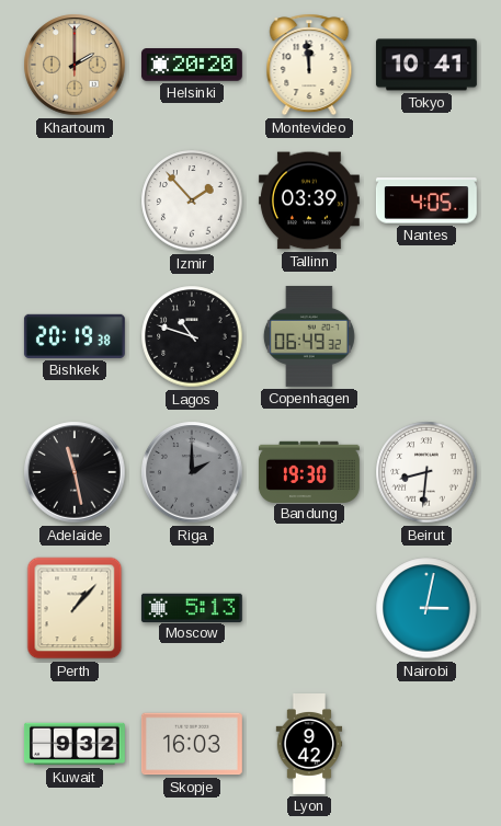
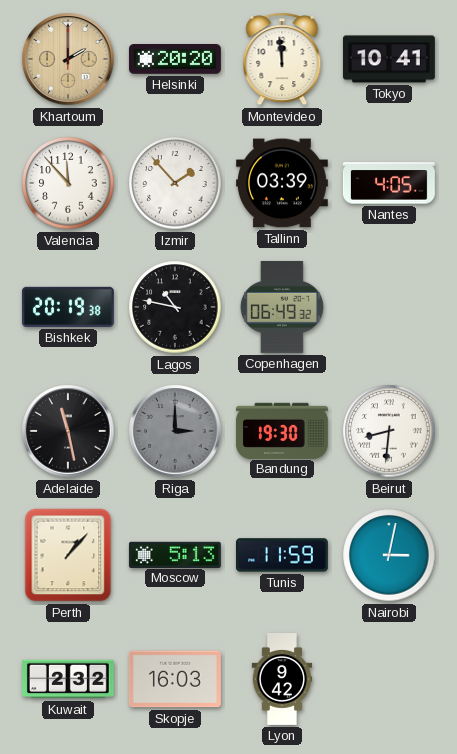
Valencia: none -> 11:53 (68, 183)
Lagos: 10:48 -> 10:47 (175, 307)
Riga: 2:00 -> 3:00 (175, 431)
Tunis: none -> 11:59 (282, 555)
Kuwait: 9:32 -> 2:32 (68, 679)
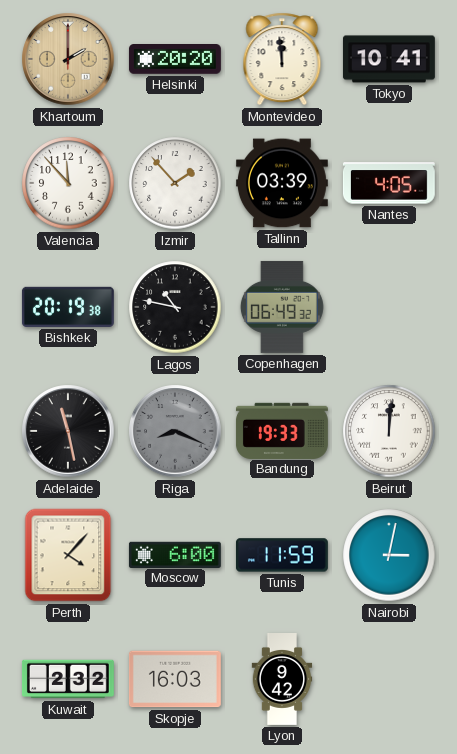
Riga: 3:00 -> 8:19 (175, 431)
Bandung: 19:30 -> 19:33 (282, 430)
Beirut: 8:31 -> 12:01 (389, 431)
Perth: 1:07 -> 4:07 (68, 555)
Moscow: 5:13 -> 6:00 (175, 554)
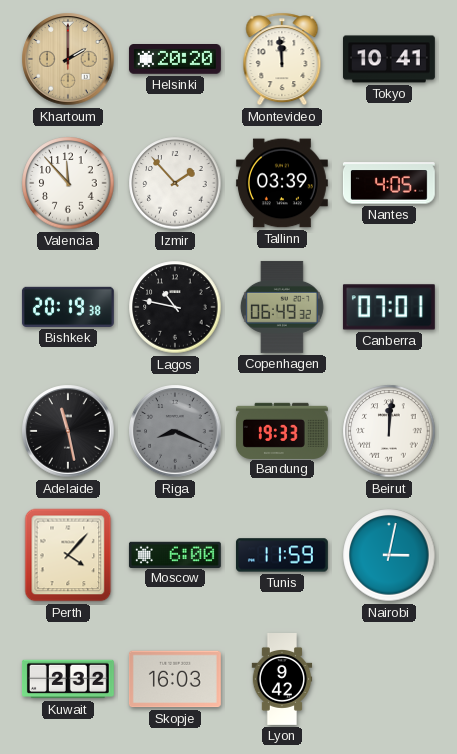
Canberra: none -> 07:01 (389, 307)
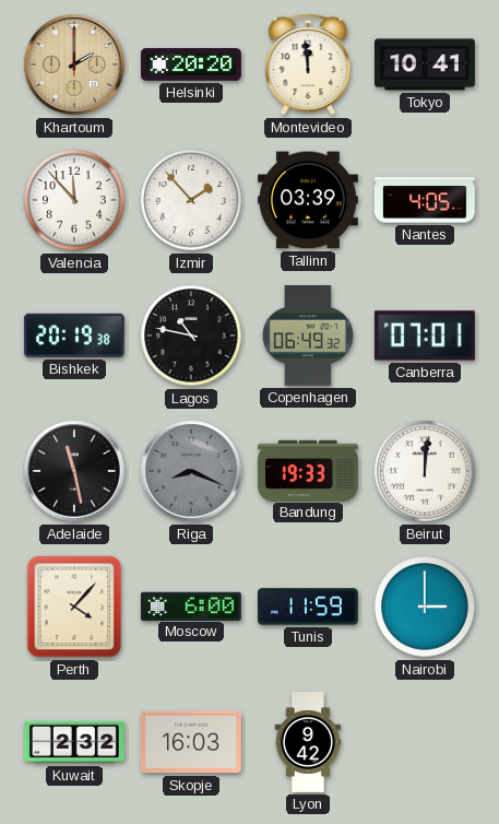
Nairobi: 3:02 -> 3:00 (425, 607)
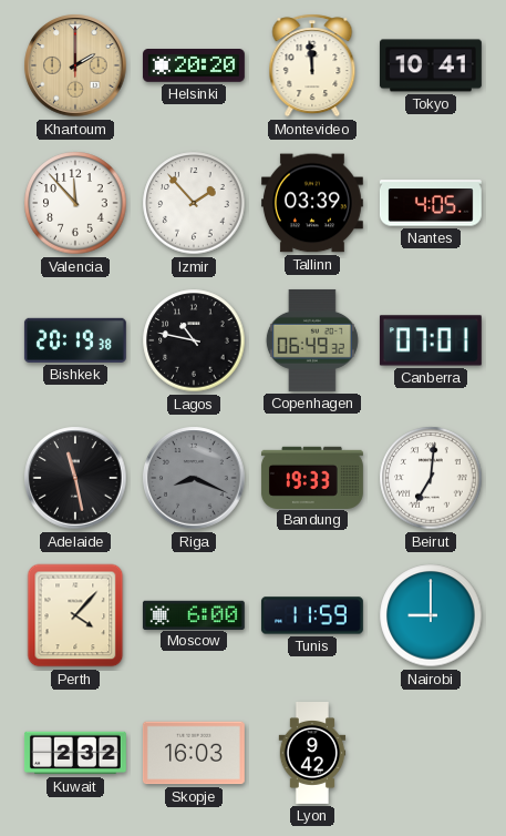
Beirut: 12:01 -> 7:01 (431, 478)
Nairobi: 3:00 -> 9:00 (431, 615)
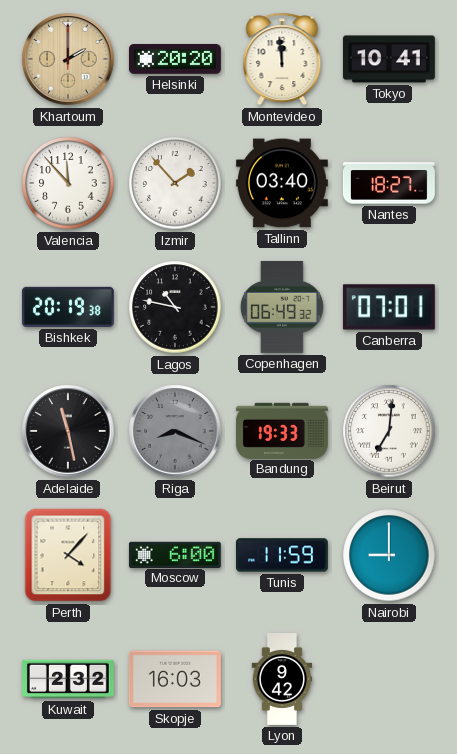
Tallinn: 03:39 -> 03:40 (282, 183)
Nantes: 4:05 -> 18:27 (389, 183)
